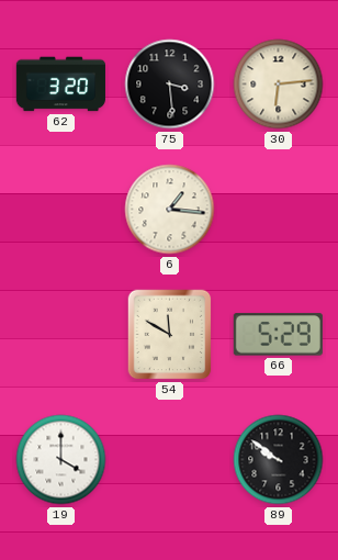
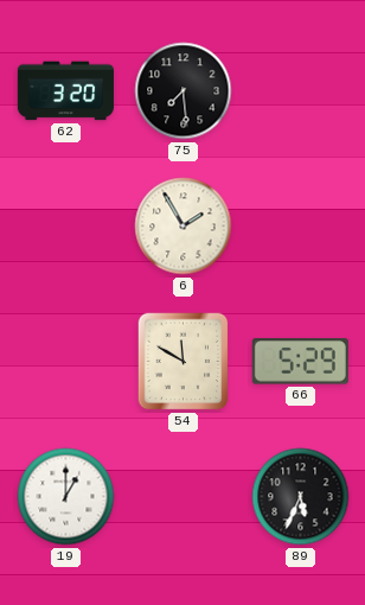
75: 3:29 -> 7:29 (184, 91)
30: 6:14 -> none (279, 85)
6: 1:16 -> 1:55 (184, 227)
19: 4:00 -> 1:00 (66, 497)
89: 9:51 -> 5:34 (301, 497)
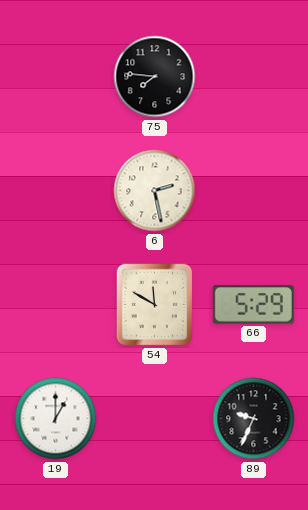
62: 3:20 -> none (65, 91)
75: 7:29 -> 7:46 (155, 77)
6: 1:55 -> 2:28 (155, 191)
89: 5:34 -> 9:34 (254, 419)
